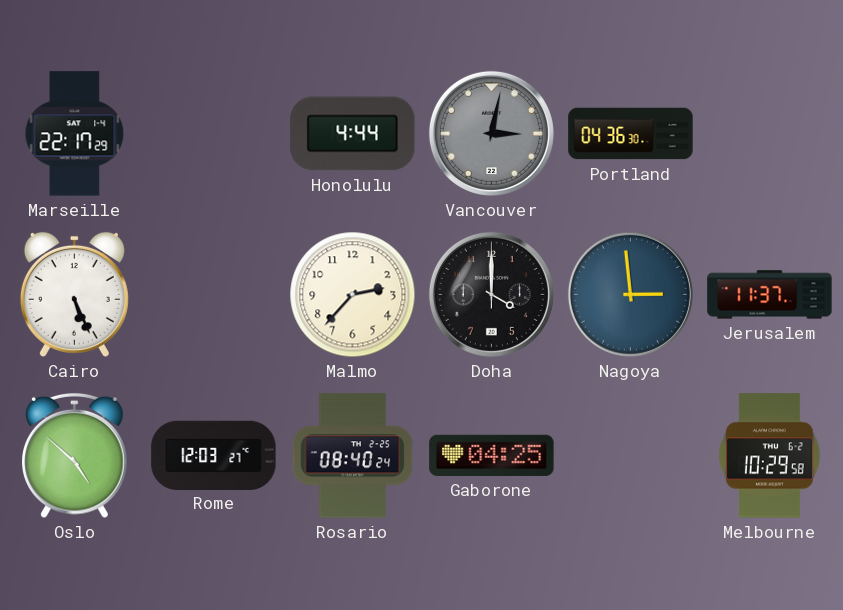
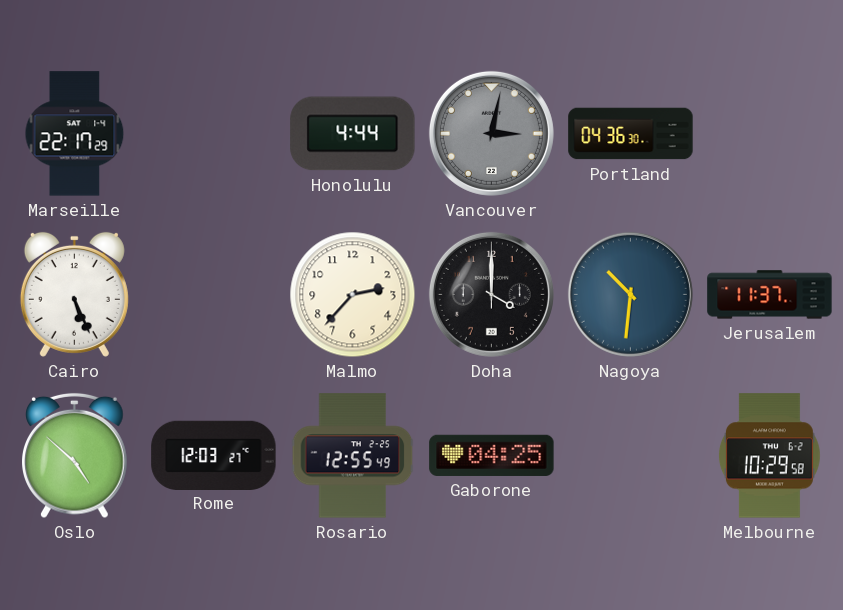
Nagoya: 2:59 -> 10:31 (630, 294)
Rosario: 08:40 -> 12:55 (353, 456)
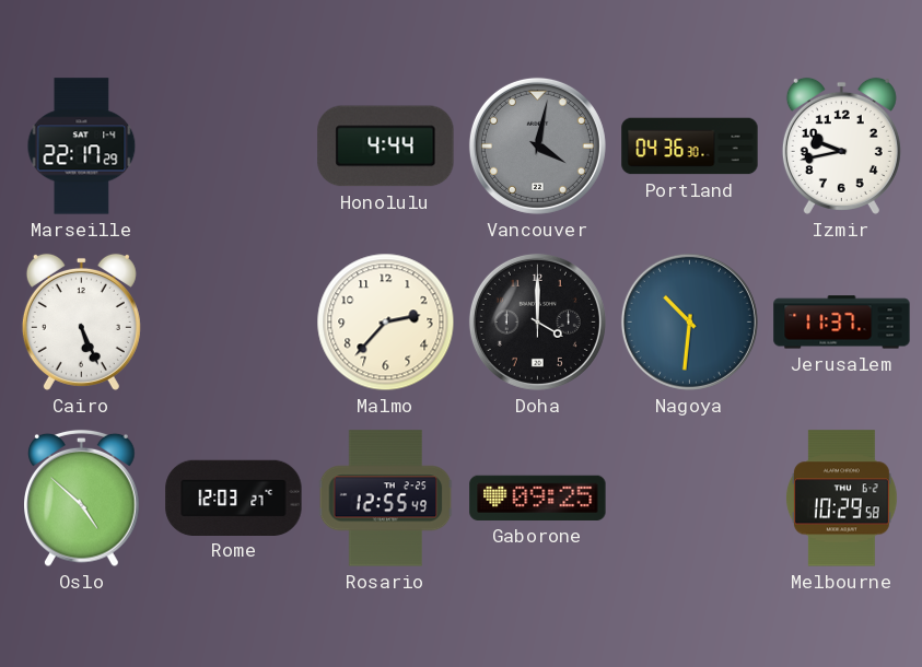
Vancouver: 3:02 -> 4:02 (537, 145)
Izmir: none -> 9:43 (841, 145)
Gaborone: 04:25 -> 09:25 (538, 498)
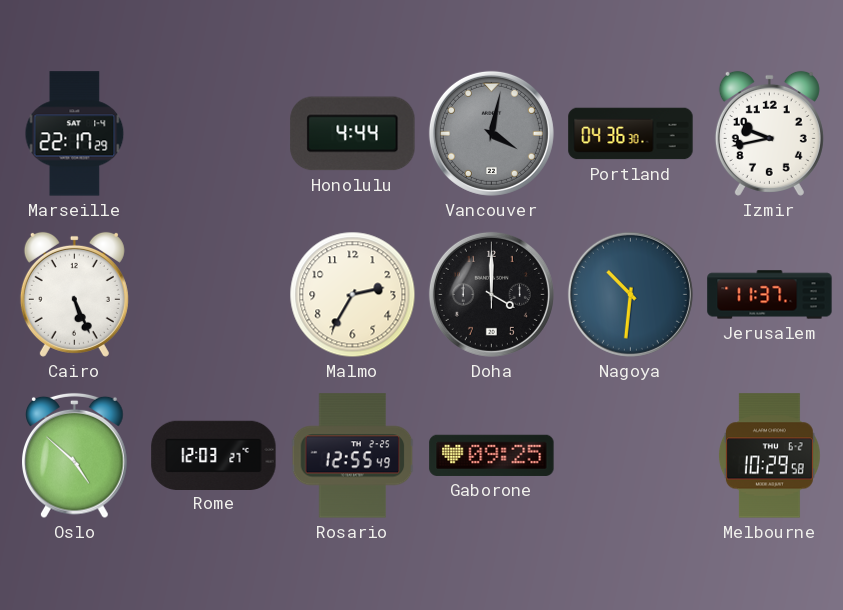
Malmo: 2:37 -> 2:35 (353, 295)
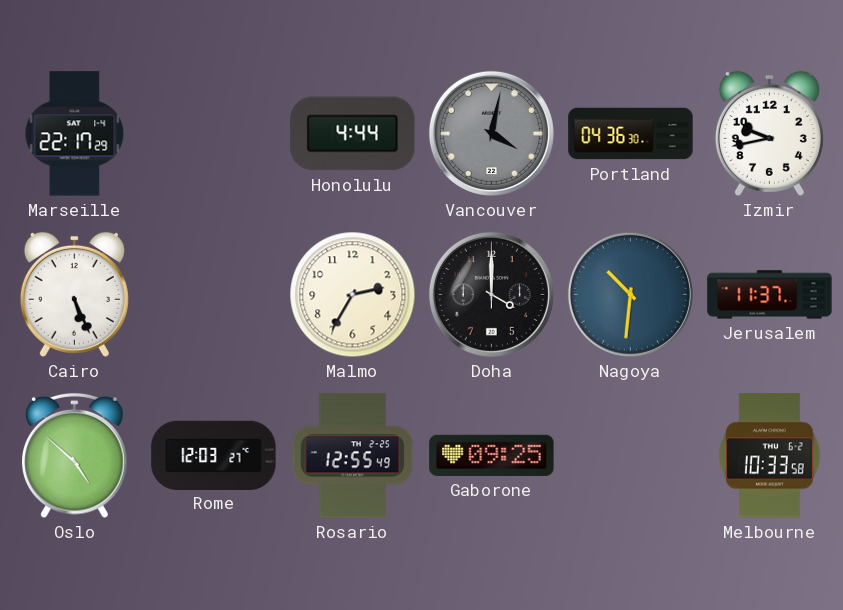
Melbourne: 10:29 -> 10:33 (769, 456)
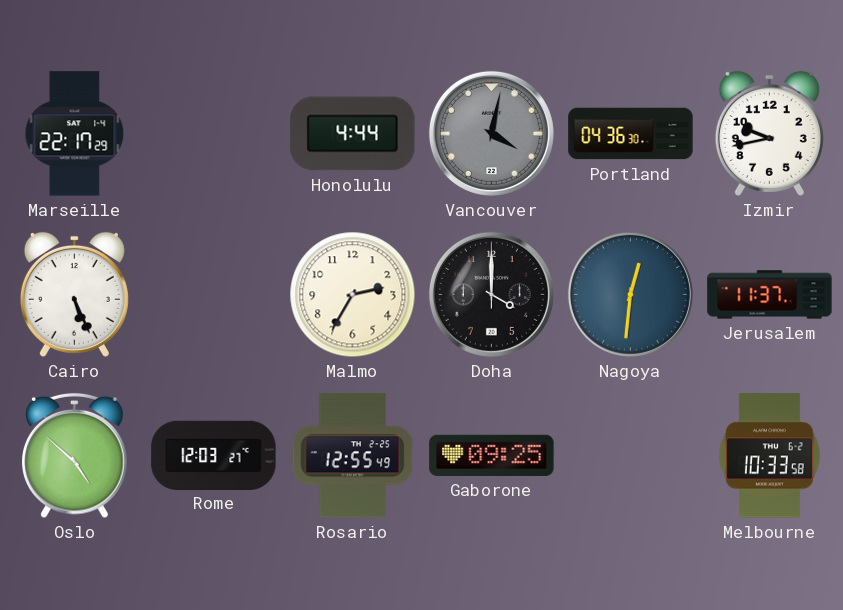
Nagoya: 10:31 -> 12:31 (630, 294)
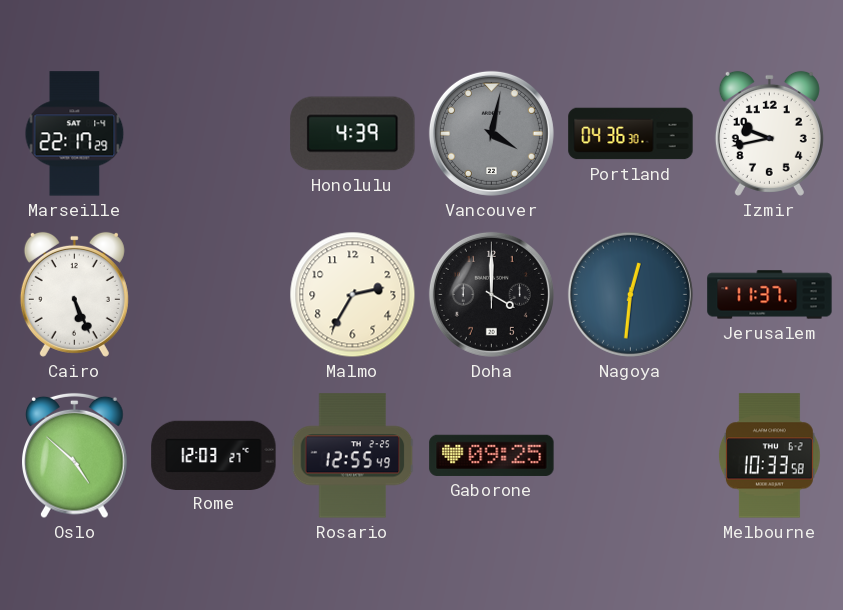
Honolulu: 4:44 -> 4:39 (353, 134)
